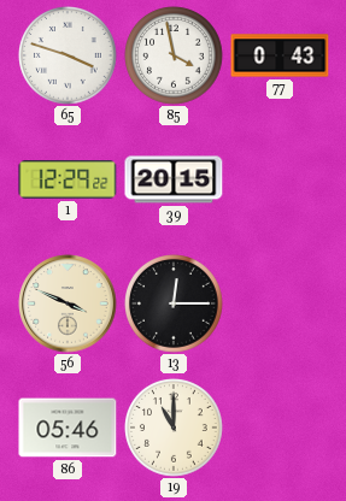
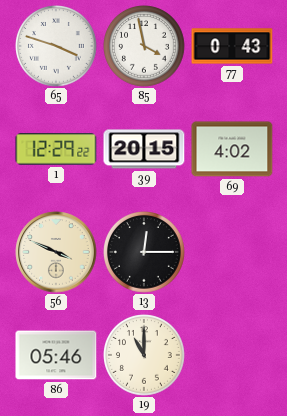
69: none -> 4:02 (232, 149)
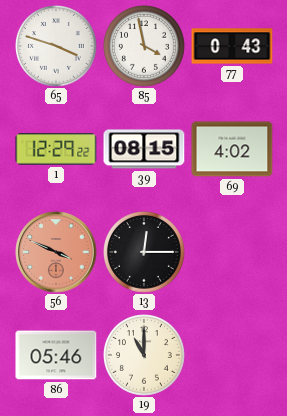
39: 20:15 -> 08:15 (144, 149)
56 dial: cream -> salmon (56, 252)
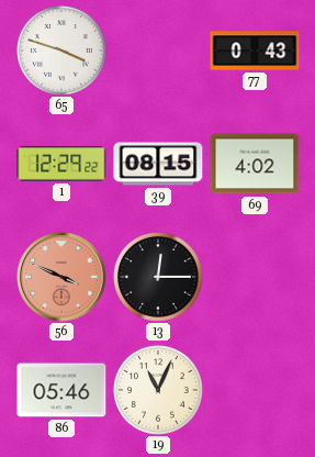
85: 3:58 -> none (145, 47)
19: 11:00 -> 11:04 (159, 391)
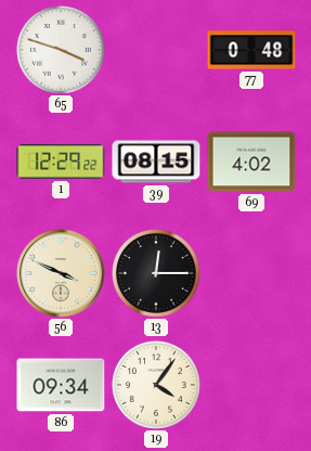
77: 0:43 -> 0:48 (251, 50)
56 dial: salmon -> cream (61, 273)
86: 05:46 -> 09:34 (61, 385)
19: 11:04 -> 4:06 (157, 386)
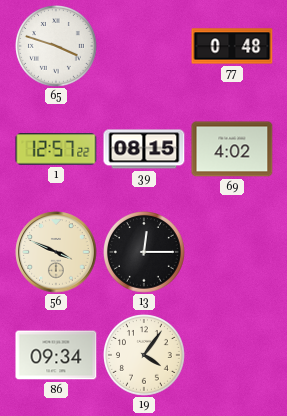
1: 12:29 -> 12:57 (56, 149)
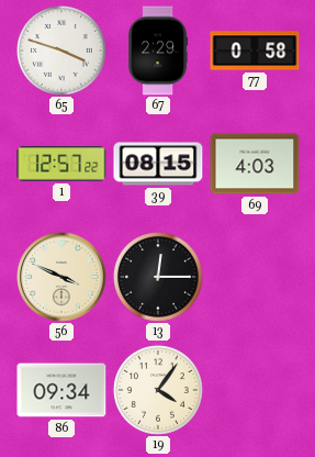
67: none -> 2:29 (158, 51)
77: 0:48 -> 0:58 (255, 51)
69: 4:02 -> 4:03 (255, 164)
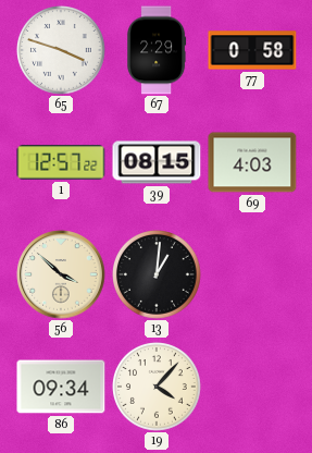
56: 3:49 -> 3:52 (61, 274)
13: 12:15 -> 1:01 (158, 276)
19: 4:06 -> 4:07 (158, 388)
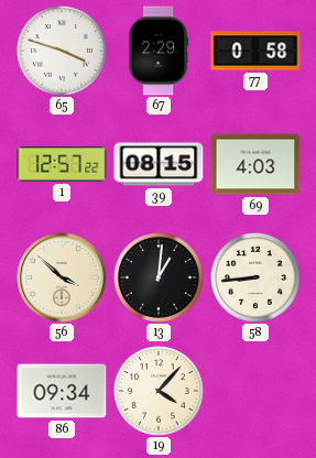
58: none -> 8:44 (257, 279)
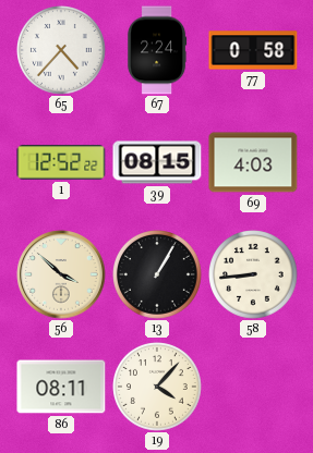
65: 3:48 -> 4:37 (62, 51)
67: 2:29 -> 2:24 (157, 50)
1: 12:57 -> 12:52 (61, 162)
13: 1:01 -> 1:05 (158, 276)
86: 09:34 -> 08:11 (61, 387)
